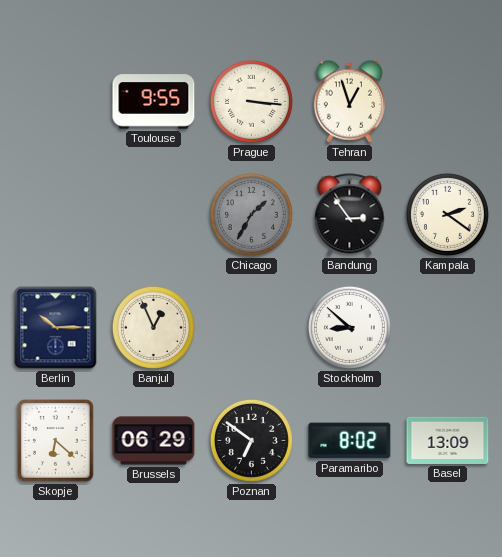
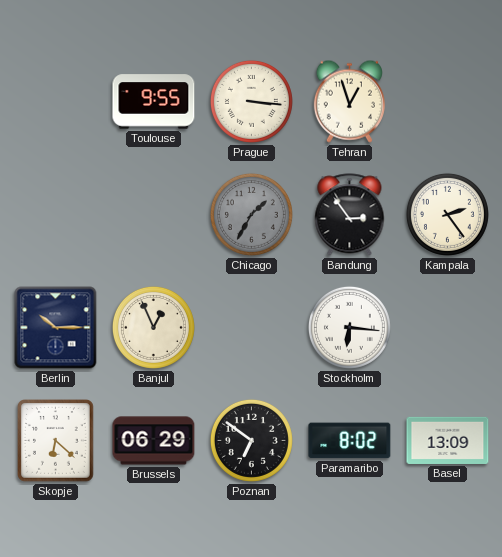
Kampala: 2:21 -> 2:24 (447, 214)
Stockholm: 8:52 -> 6:16 (349, 327)
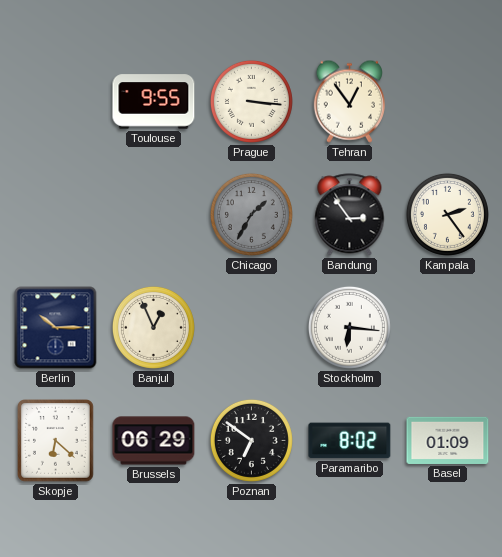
Tehran: 12:57 -> 12:54 (349, 101)
Basel: 13:09 -> 01:09 (448, 440)
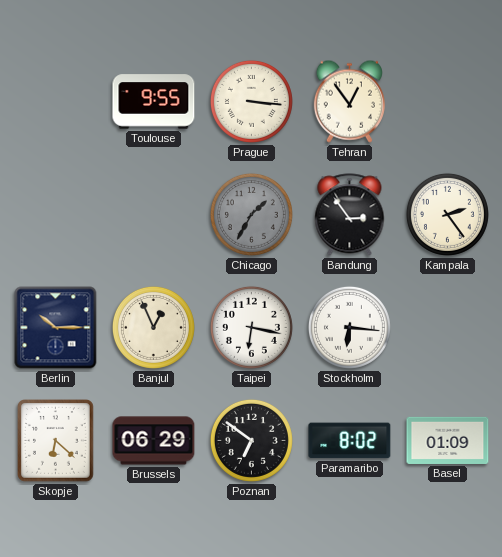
Taipei: none -> 6:17 (251, 327)
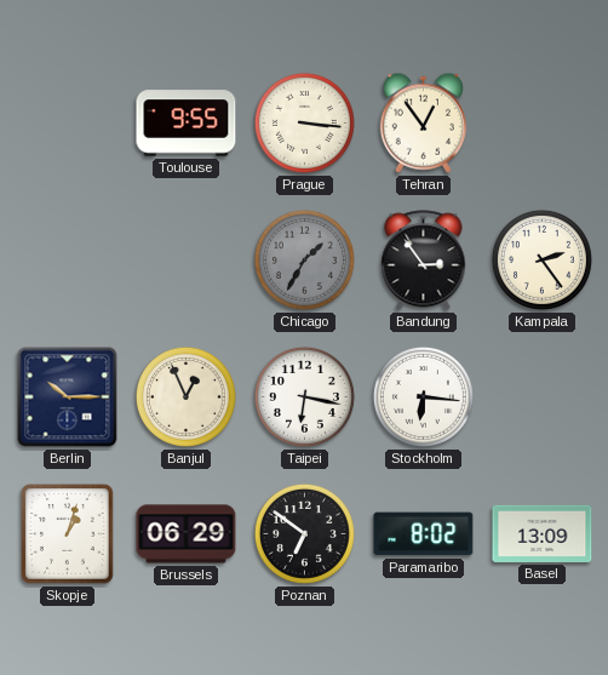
Skopje: 6:22 -> 1:03 (68, 534)
Basel: 01:09 -> 13:09 (543, 533)
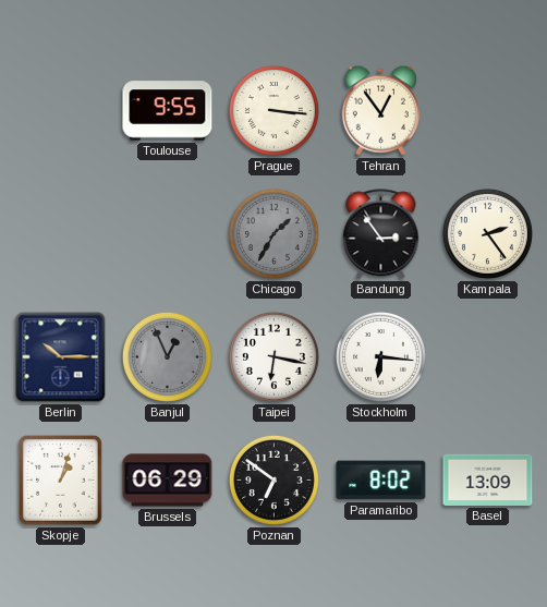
Banjul dial: cream -> grey (167, 356)
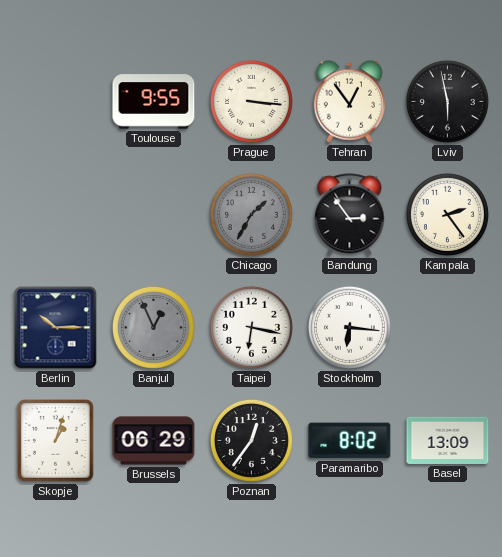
Lviv: none -> 5:58 (447, 101)
Poznan: 6:51 -> 12:36 (251, 440)
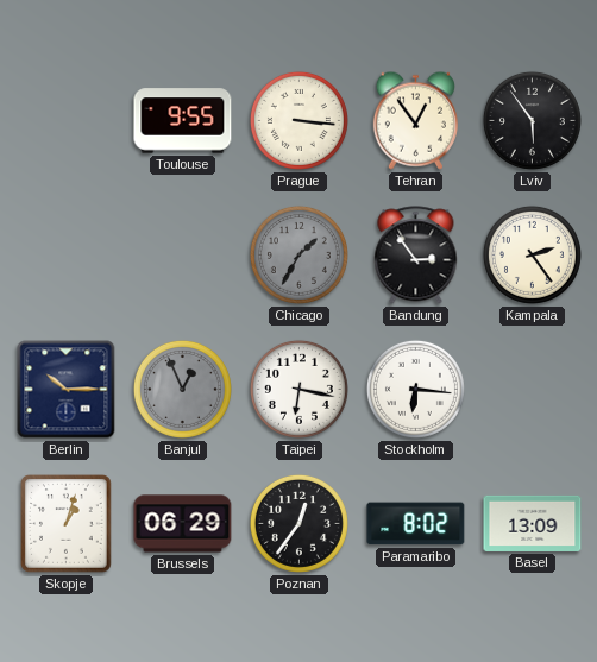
Lviv: 5:58 -> 5:54 (532, 120)
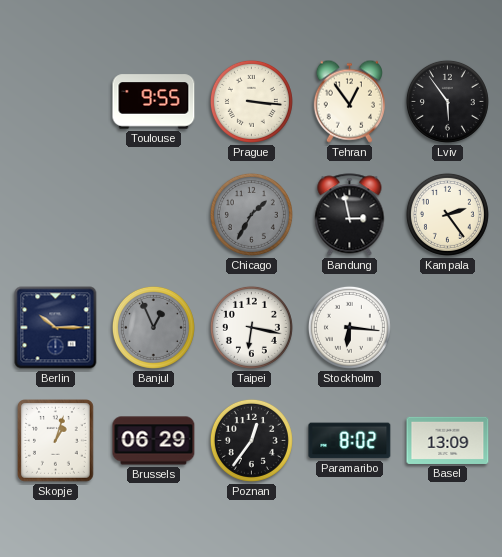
Bandung: 2:54 -> 2:58 (350, 215)
